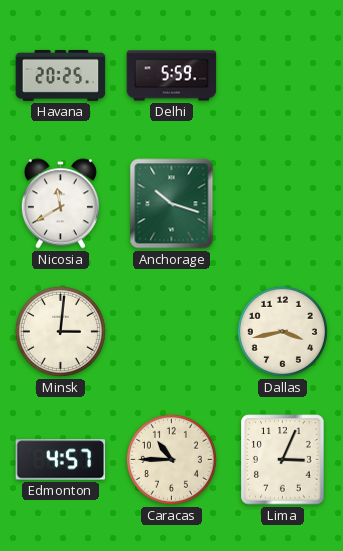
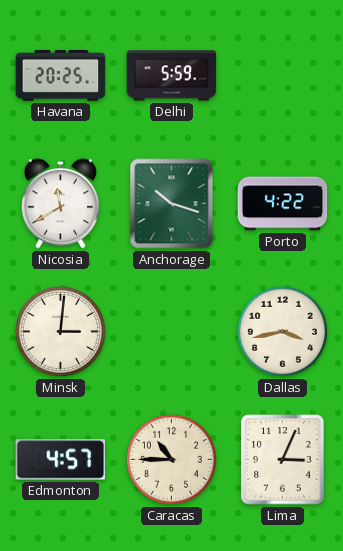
Porto: none -> 4:22 (283, 204)
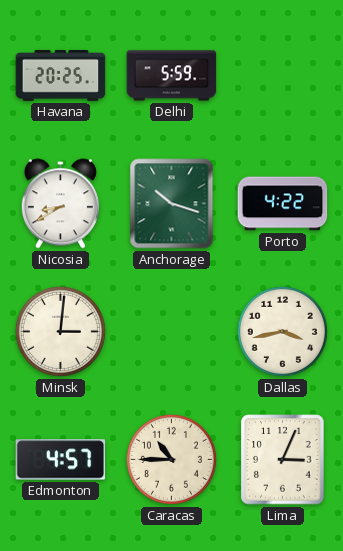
Nicosia: 11:40 -> 8:40 (60, 204)
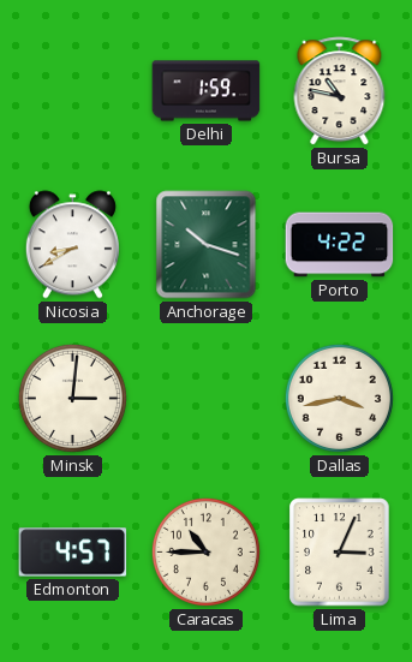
Havana: 20:25 -> none (61, 75)
Delhi: 5:59 -> 1:59 (207, 91)
Bursa: none -> 10:47 (340, 91)
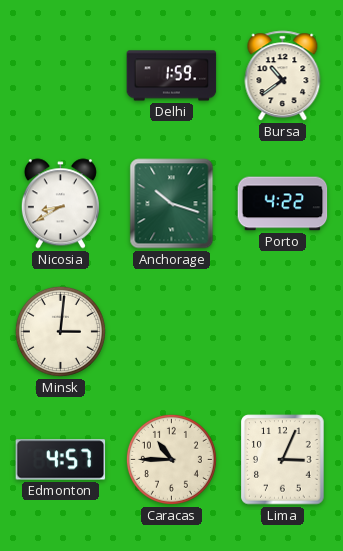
Bursa: 10:47 -> 10:39 (283, 76)
Dallas: 3:43 -> none (339, 398)
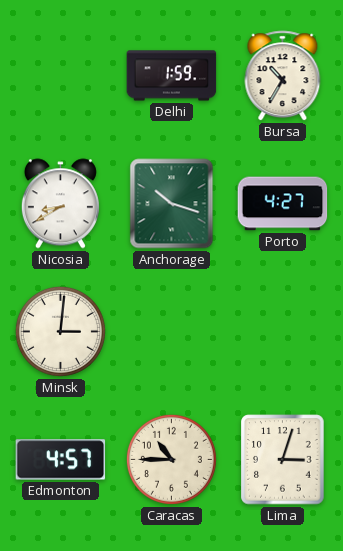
Bursa: 10:39 -> 10:35 (283, 76)
Porto: 4:22 -> 4:27 (283, 204)
Lima: 3:04 -> 3:03 (283, 460)
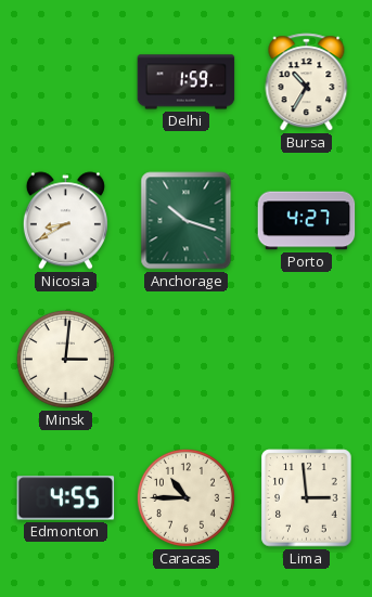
Edmonton: 4:57 -> 4:55 (66, 498)
Lima: 3:03 -> 2:59 (307, 498)
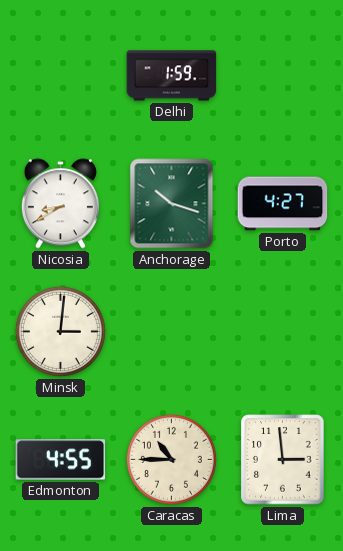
Bursa: 10:35 -> none (307, 82)
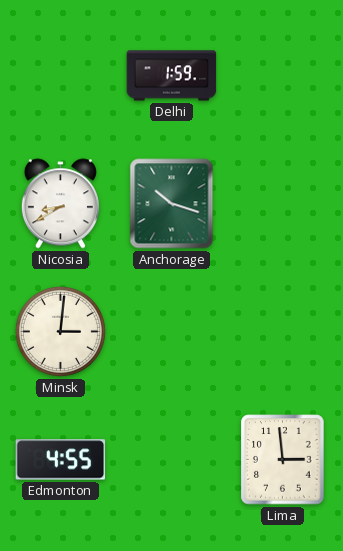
Porto: 4:27 -> none (283, 204)
Caracas: 10:45 -> none (171, 459)
